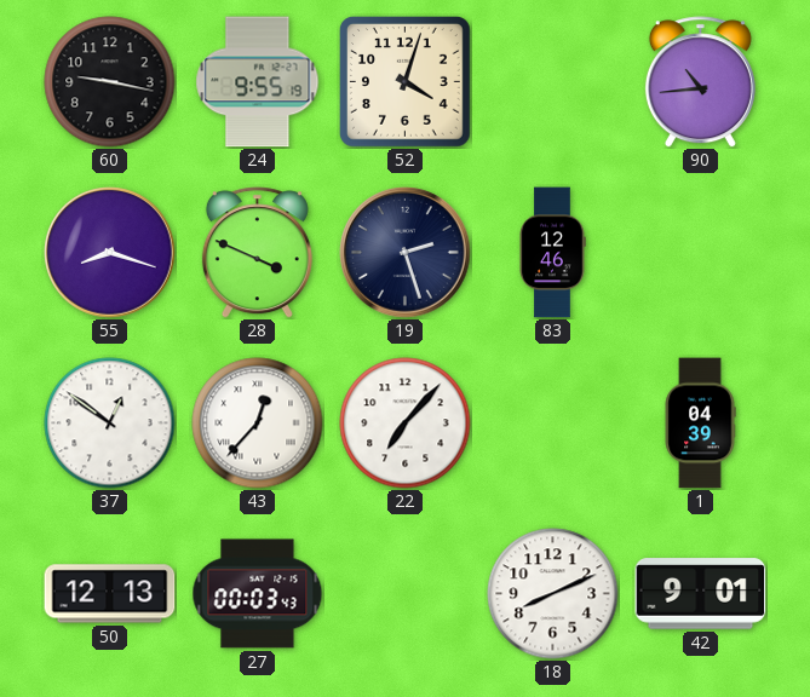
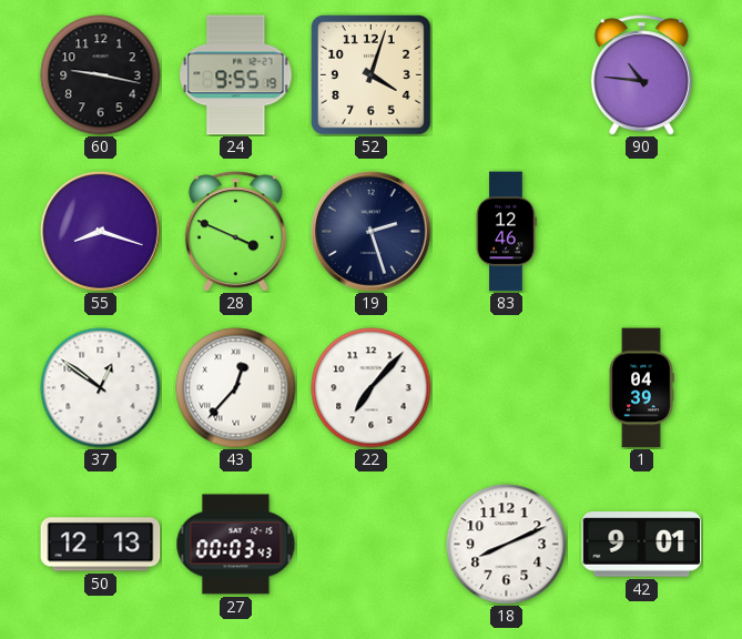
90: 10:44 -> 10:46 (641, 75)
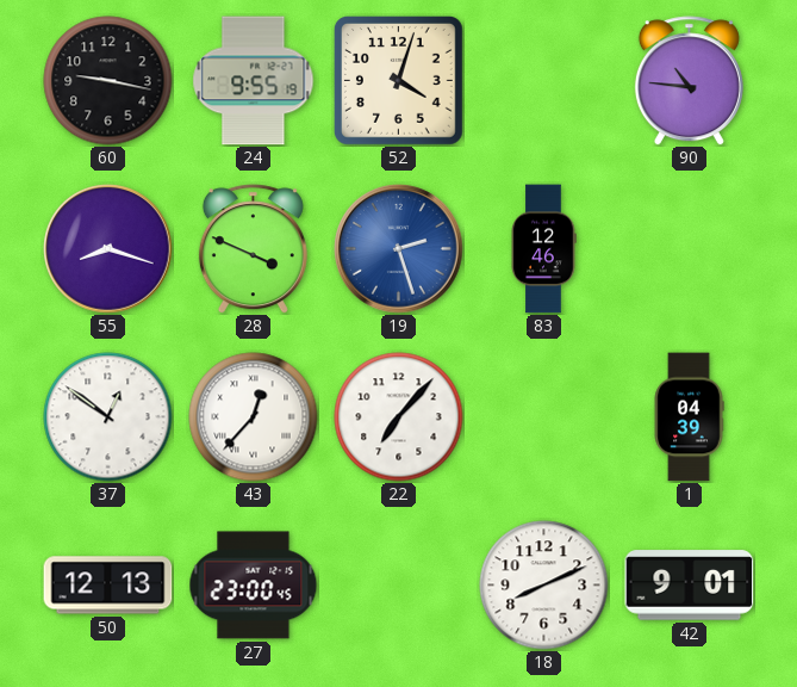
19 dial: navy -> blue (399, 249)
27: 00:03 -> 23:00 (254, 586)
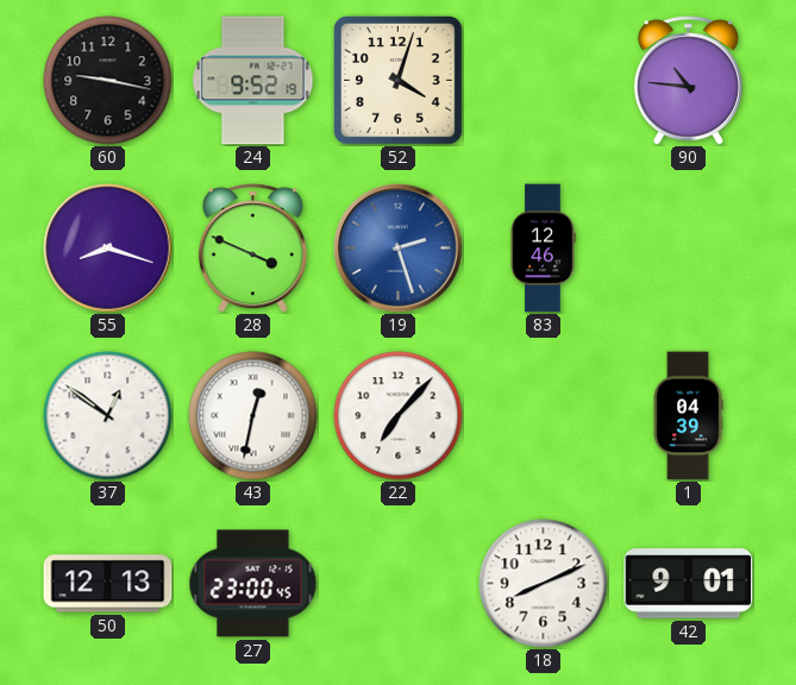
24: 9:55 -> 9:52 (253, 81)
43: 12:37 -> 12:32 (253, 416)
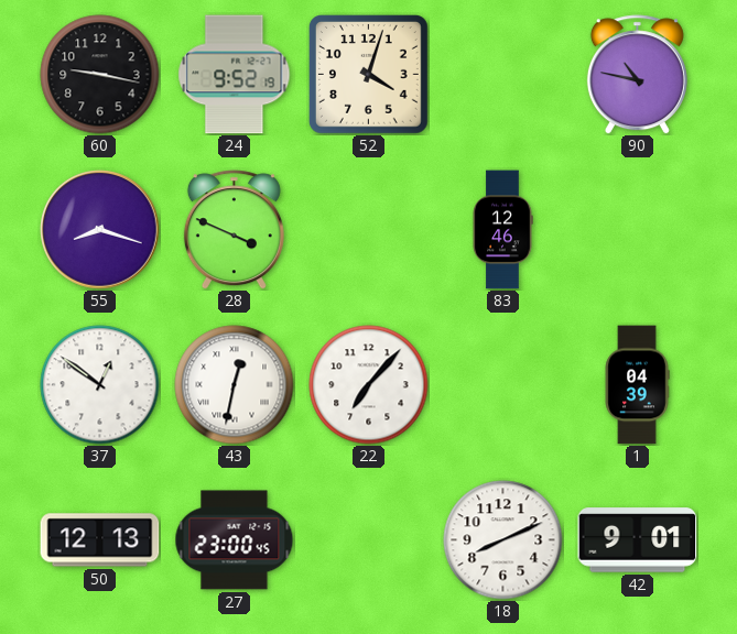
90: 10:46 -> 10:47 (637, 75)
19: 2:27 -> none (399, 249)
